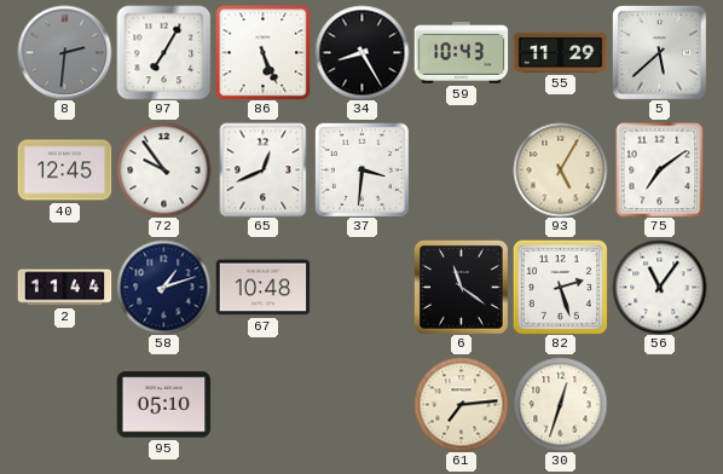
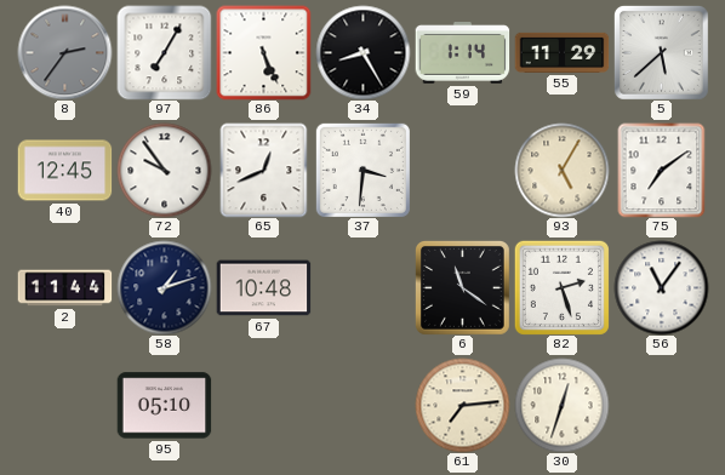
8: 2:31 -> 2:36 (64, 52)
59: 10:43 -> 1:14 (462, 53)
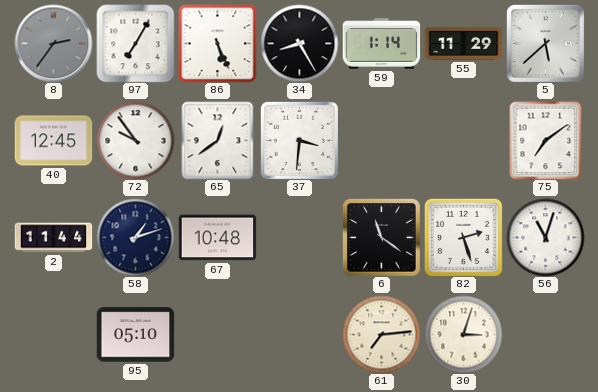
65: 12:41 -> 12:39 (218, 140)
93: 5:05 -> none (561, 170)
56: 11:06 -> 11:03 (545, 237)
30: 12:33 -> 3:03 (463, 334)
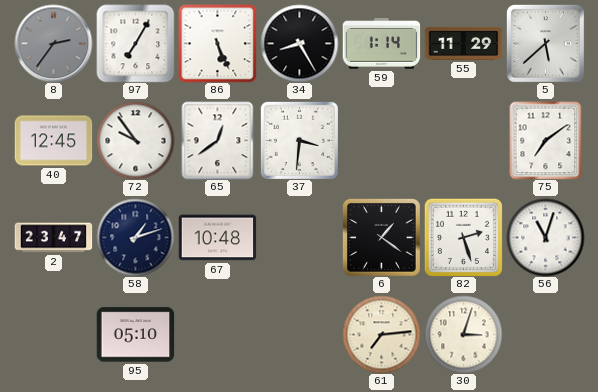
2: 11:44 -> 23:47 (53, 238)
6: 11:21 -> 1:21 (381, 237)
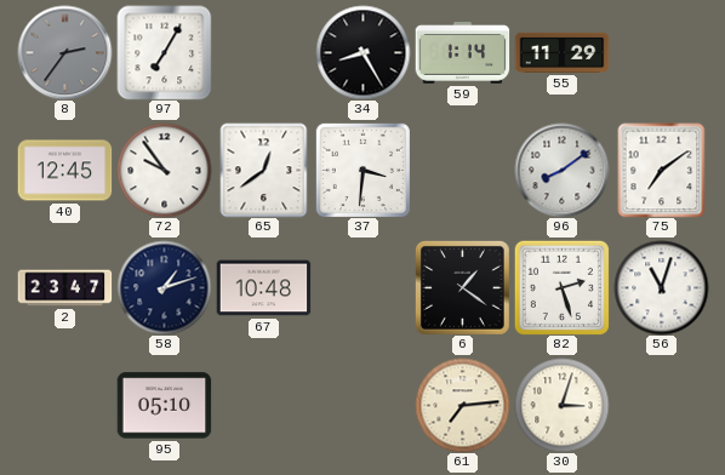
86: 5:26 -> none (217, 43)
5: 5:38 -> none (545, 43)
96: none -> 8:09 (561, 170)
